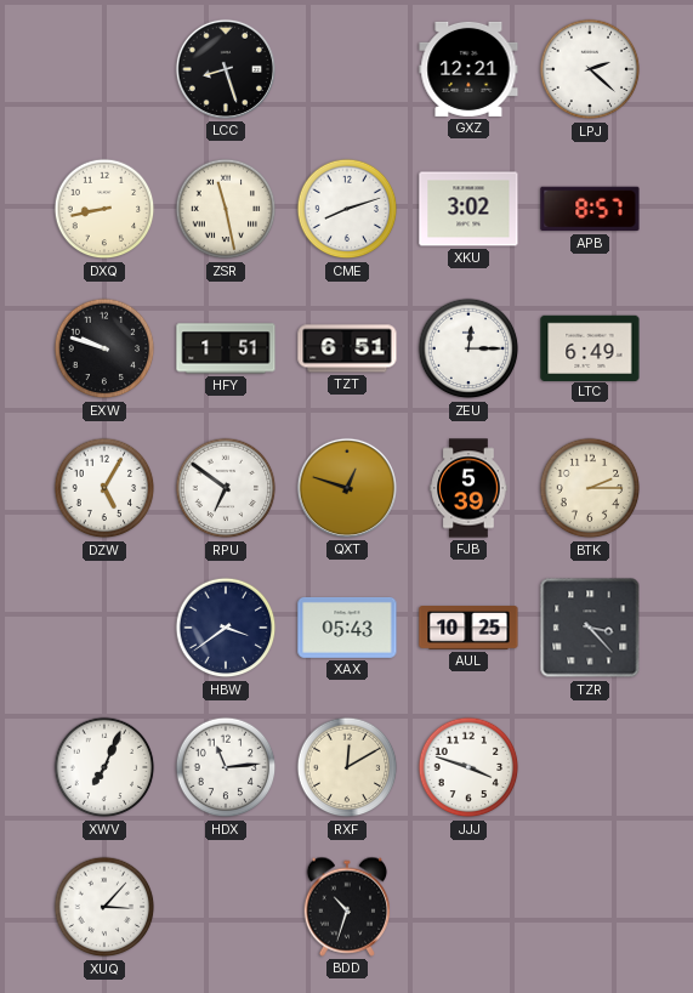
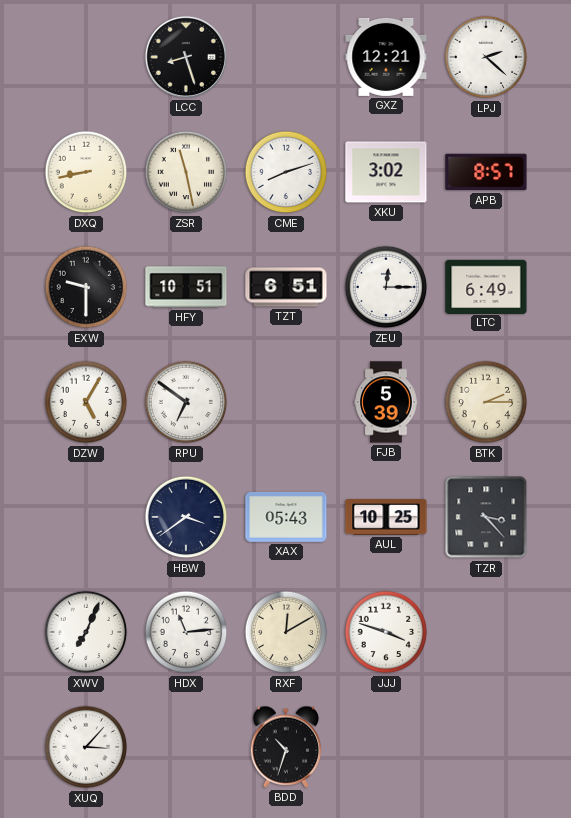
EXW: 9:48 -> 9:30 (86, 287)
HFY: 1:51 -> 10:51 (186, 287)
QXT: 12:48 -> none (347, 488)
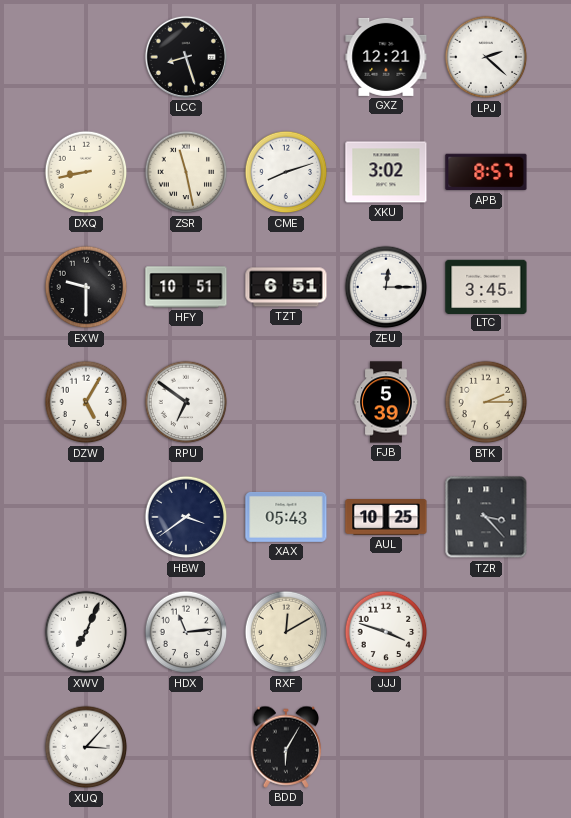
LTC: 6:49 -> 3:45 (486, 286)
BDD: 10:33 -> 6:05 (286, 747)
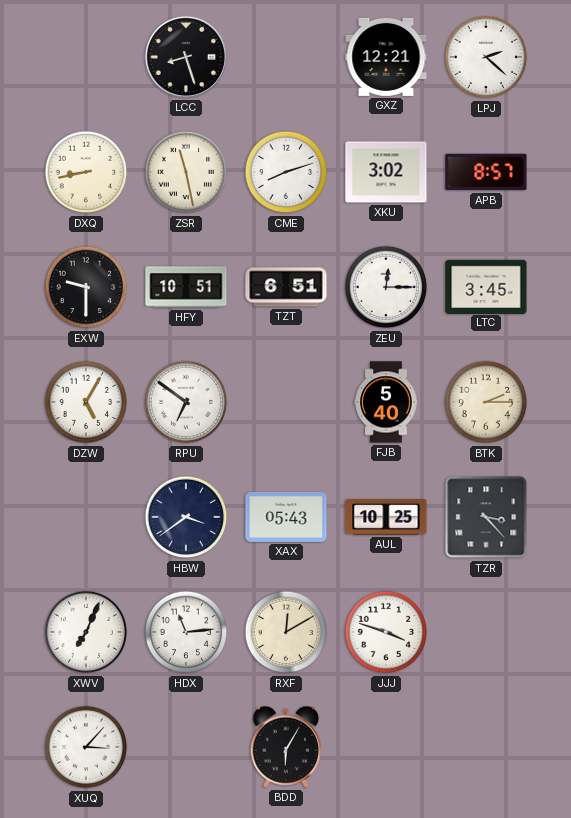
FJB: 5:39 -> 5:40 (386, 402)
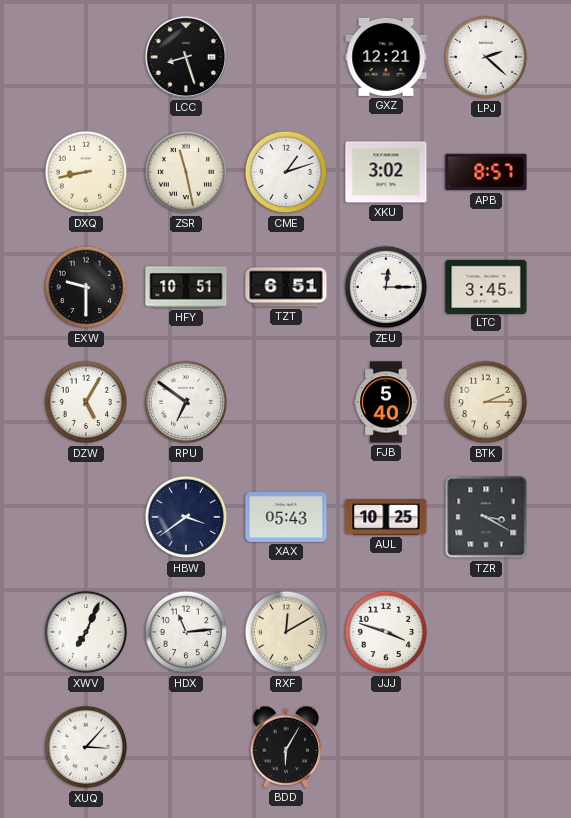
CME: 8:12 -> 1:12 (286, 172)
TZR: 3:23 -> 3:20 (486, 517)
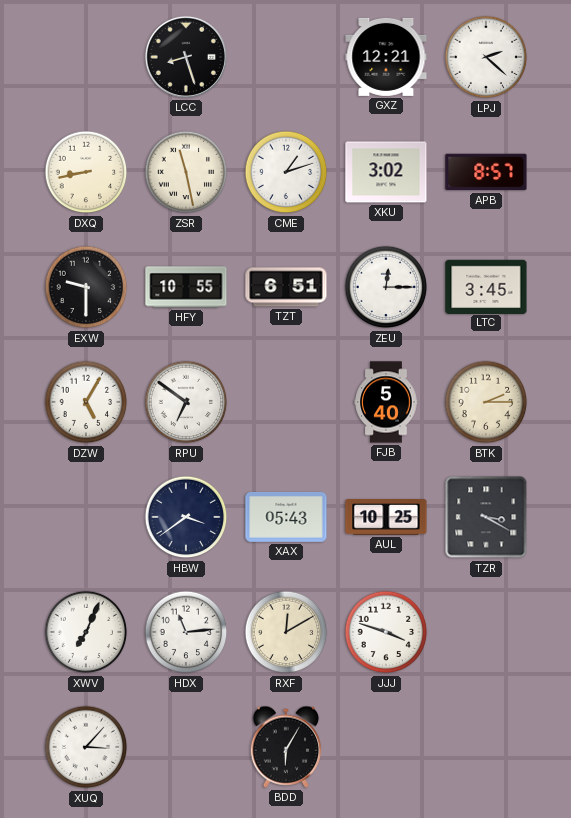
HFY: 10:51 -> 10:55 (186, 287)
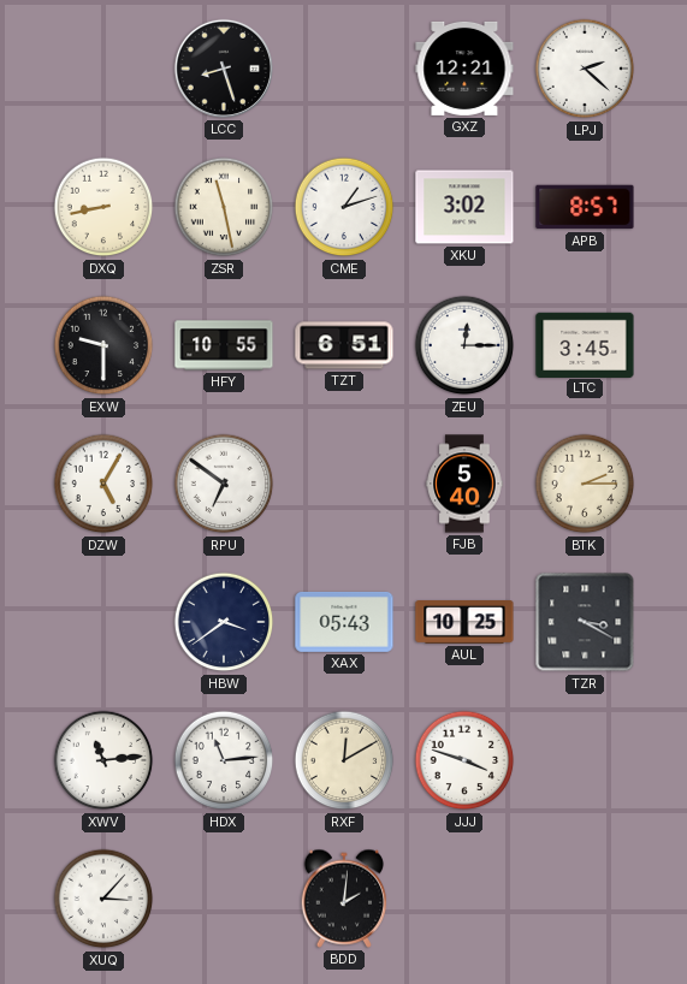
XWV: 7:04 -> 11:14 (103, 760)
BDD: 6:05 -> 2:01 (344, 899)
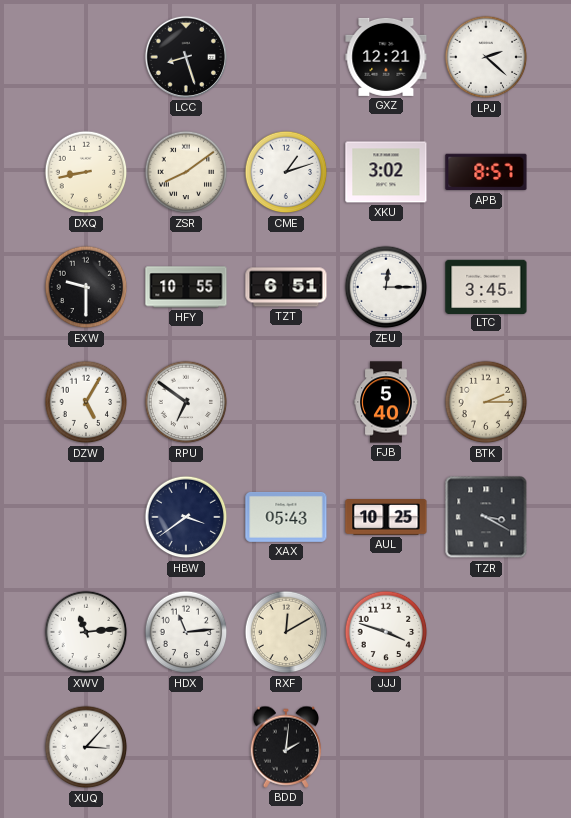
ZSR: 11:28 -> 8:09 (186, 172)
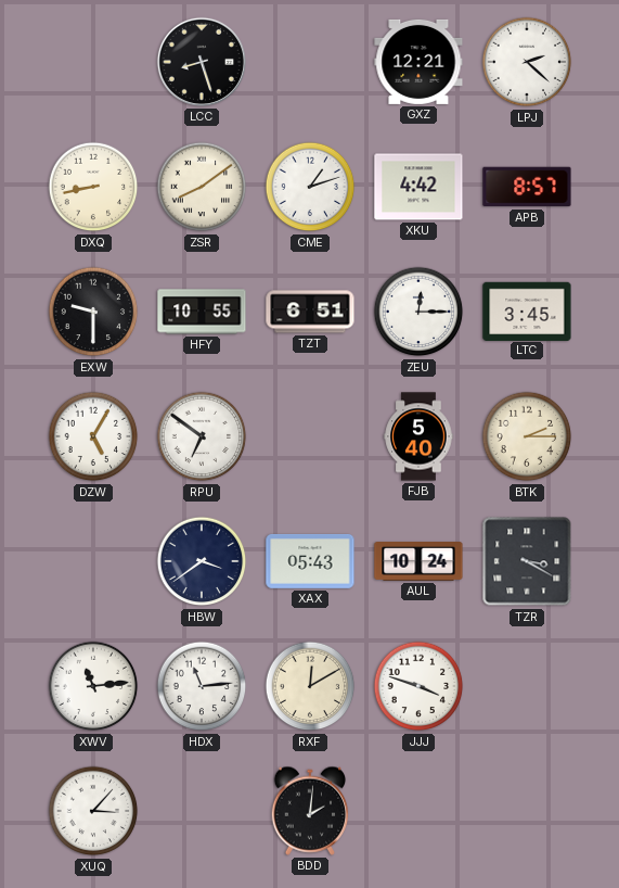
XKU: 3:02 -> 4:42 (418, 187)
AUL: 10:25 -> 10:24 (418, 562)
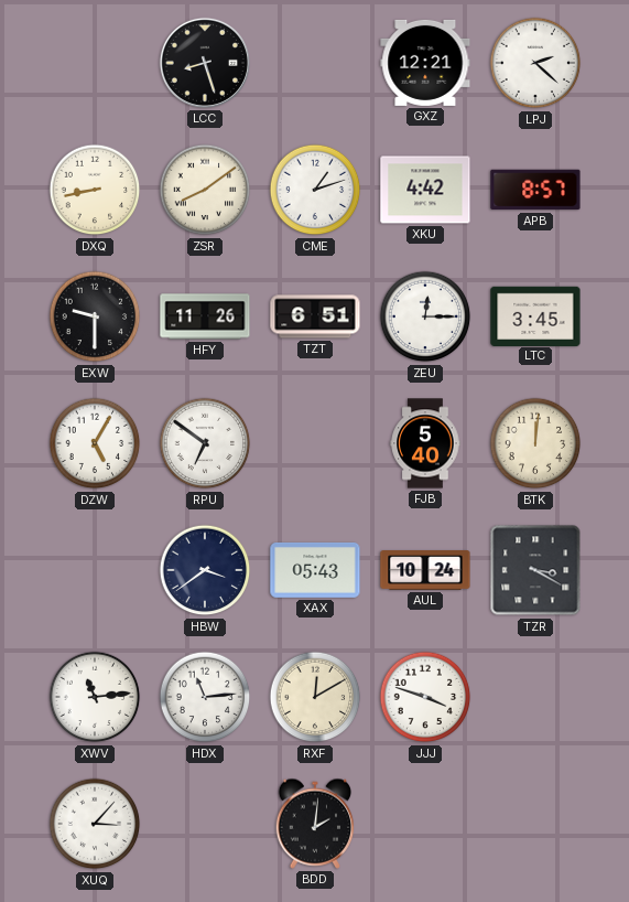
HFY: 10:55 -> 11:26 (205, 316)
BTK: 2:15 -> 12:01 (535, 443)
